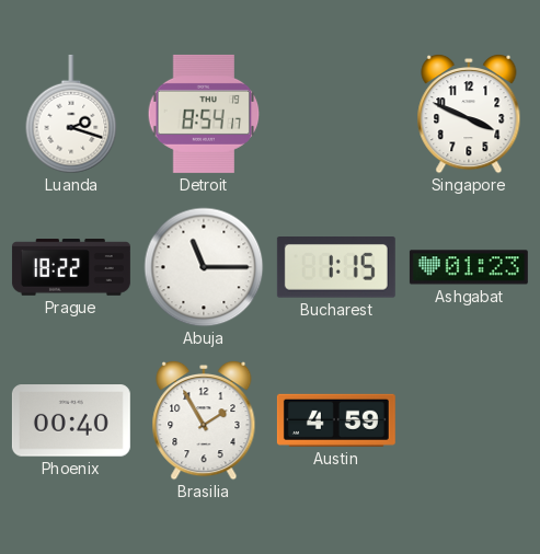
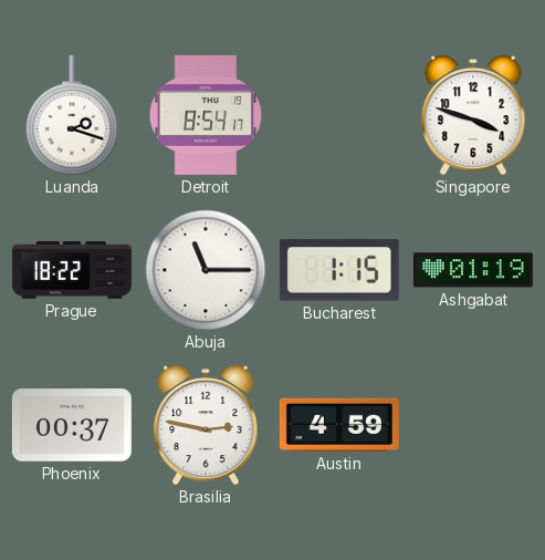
Singapore: 3:49 -> 3:48 (473, 115)
Ashgabat: 01:23 -> 01:19 (473, 270)
Phoenix: 00:40 -> 00:37 (72, 425)
Brasilia: 1:55 -> 2:47 (206, 425)
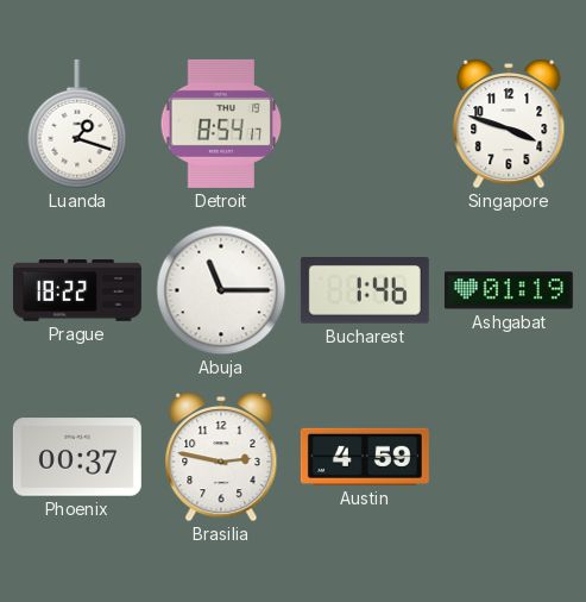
Luanda: 2:18 -> 1:18 (77, 124)
Bucharest: 1:15 -> 1:46 (365, 291)
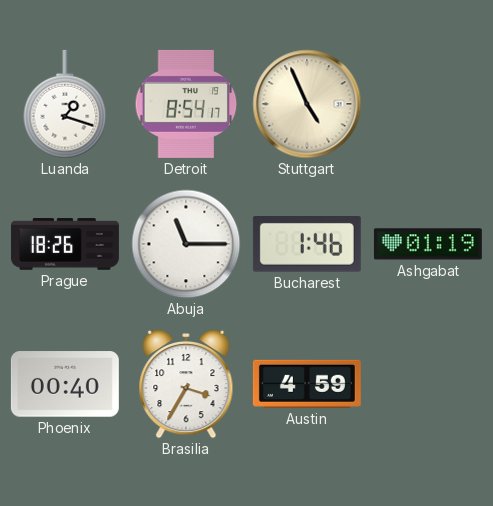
Stuttgart: none -> 4:56 (307, 104)
Singapore: 3:48 -> none (509, 124)
Prague: 18:22 -> 18:26 (65, 244)
Phoenix: 00:37 -> 00:40 (65, 384)
Brasilia: 2:47 -> 3:35 (186, 384)
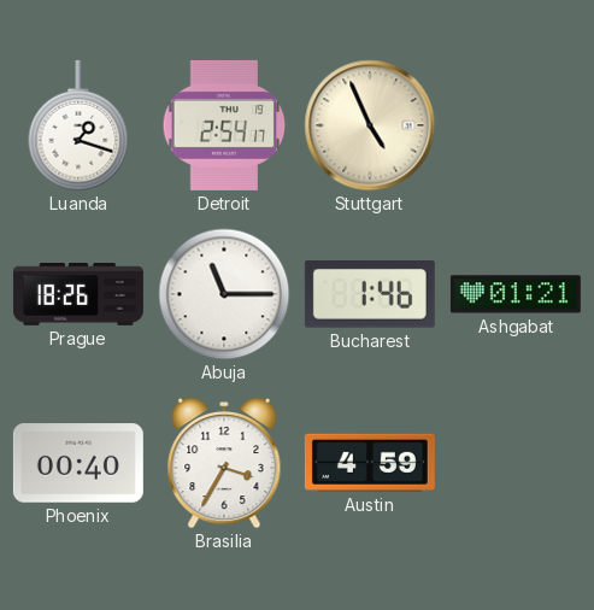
Detroit: 8:54 -> 2:54 (224, 125)
Ashgabat: 01:19 -> 01:21 (516, 294)
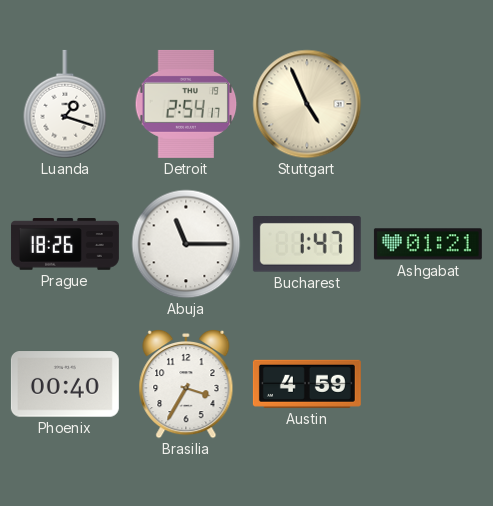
Bucharest: 1:46 -> 1:47 (307, 245)
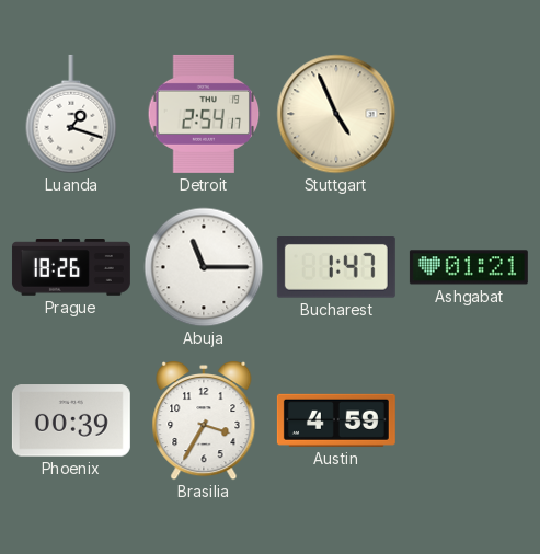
Phoenix: 00:40 -> 00:39 (71, 420)
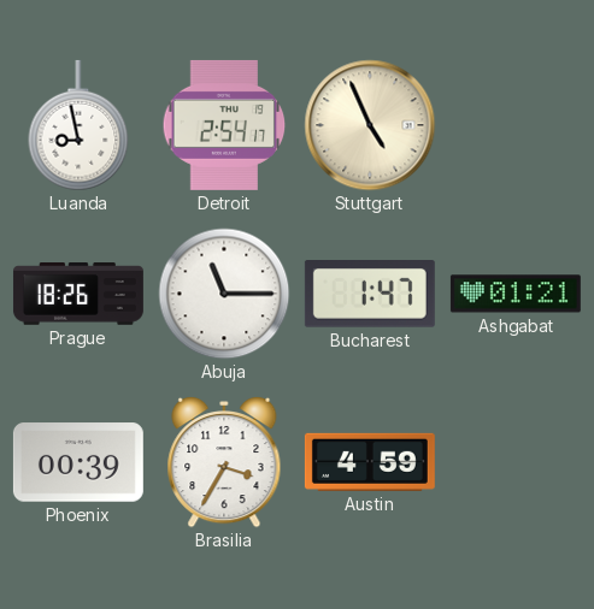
Luanda: 1:18 -> 8:58 (78, 125)
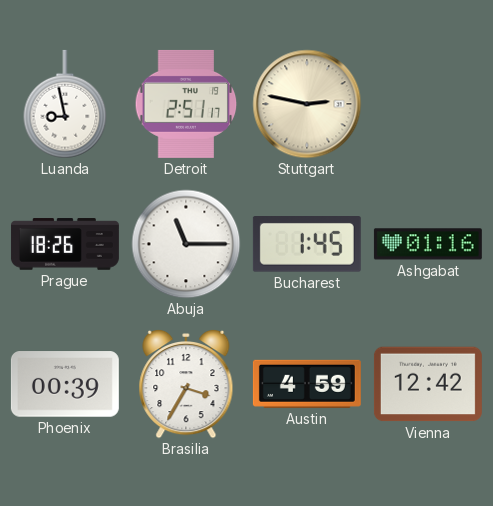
Detroit: 2:54 -> 2:51 (186, 104)
Stuttgart: 4:56 -> 2:47 (307, 104)
Bucharest: 1:47 -> 1:45 (307, 245)
Ashgabat: 01:21 -> 01:16 (428, 244)
Vienna: none -> 12:42 (428, 384)
